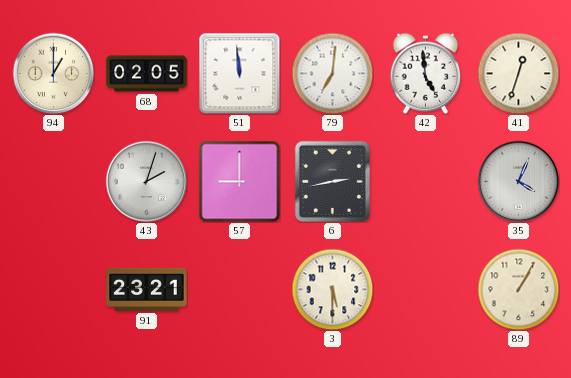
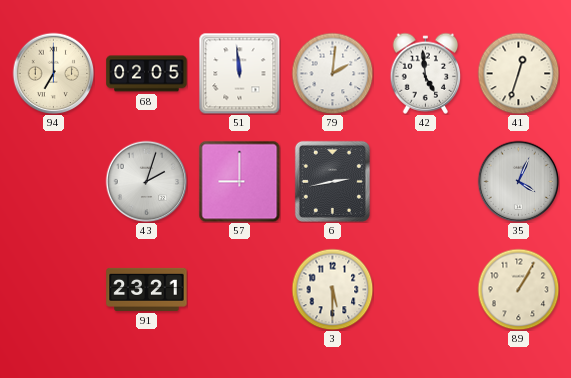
94: 1:00 -> 7:00 (53, 73)
79: 7:01 -> 2:01 (332, 73)
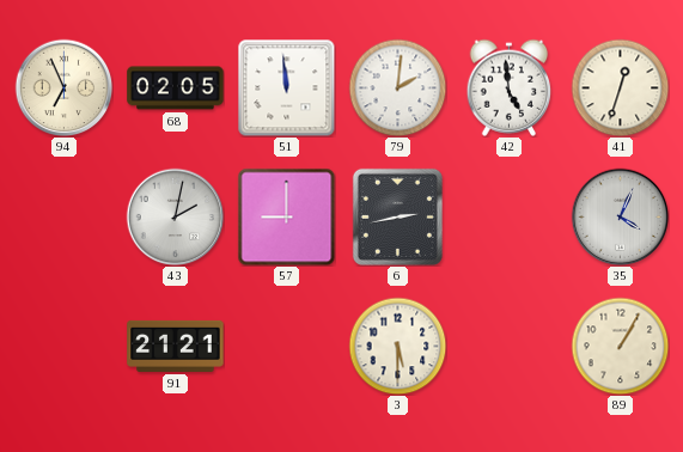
94: 7:00 -> 6:56 (63, 87)
43: 2:03 -> 2:02 (175, 216)
91: 23:21 -> 21:21 (176, 346)
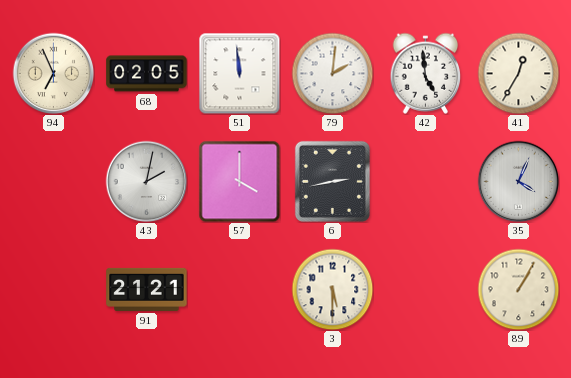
41: 12:33 -> 12:35 (518, 73)
57: 9:00 -> 4:00 (239, 181)
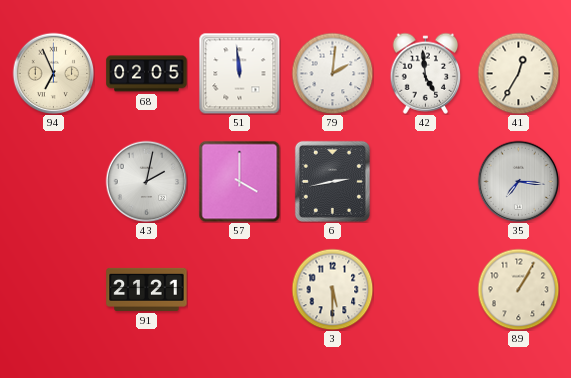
35: 4:04 -> 7:16 (518, 181)
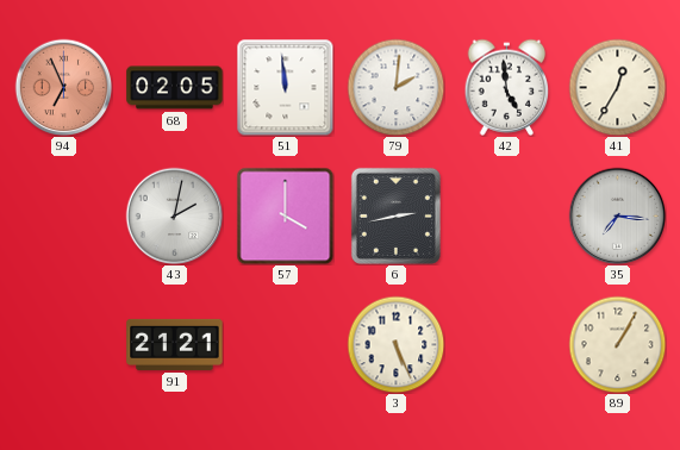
94 dial: cream -> salmon (63, 87)
3: 5:30 -> 5:26 (395, 344)
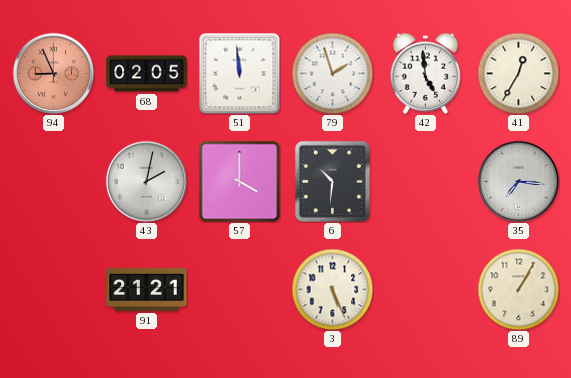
94: 6:56 -> 8:56 (53, 73)
79: 2:01 -> 1:57 (332, 73)
6: 2:43 -> 10:31 (332, 181)
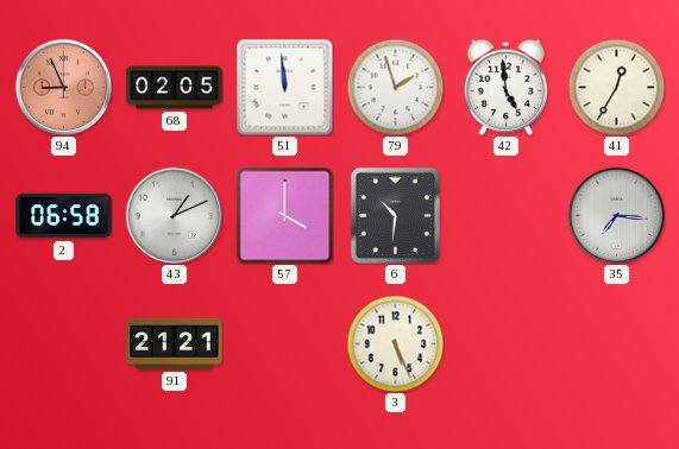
2: none -> 06:58 (64, 216)
43: 2:02 -> 1:11 (174, 215)
89: 1:05 -> none (518, 289)
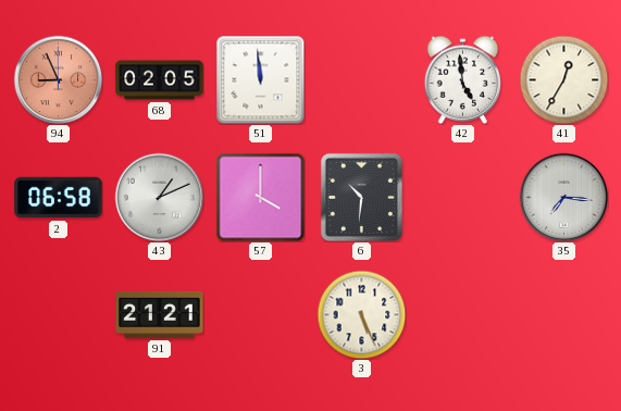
79: 1:57 -> none (395, 87)
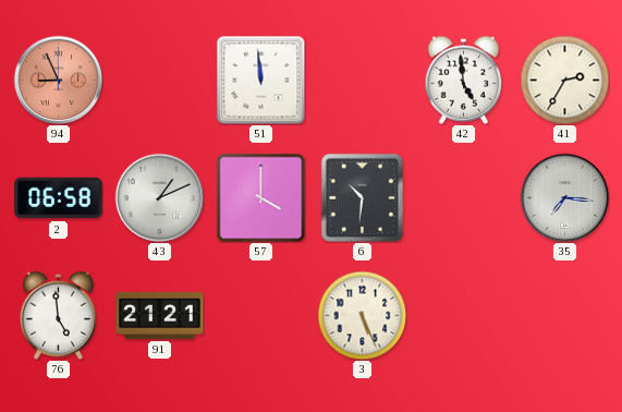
68: 02:05 -> none (160, 80)
41: 12:35 -> 2:35 (564, 80)
76: none -> 4:59 (59, 315)
